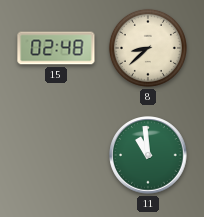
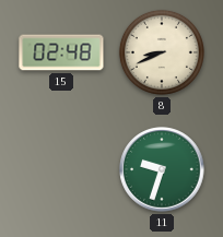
8: 8:38 -> 8:41 (162, 52)
11: 10:59 -> 9:33 (162, 169)
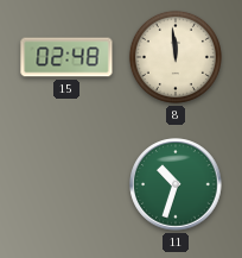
8: 8:41 -> 11:59 (176, 57)
11: 9:33 -> 10:33 (176, 184)
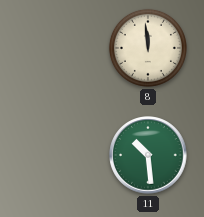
15: 02:48 -> none (66, 57)
11: 10:33 -> 10:29 (148, 155)
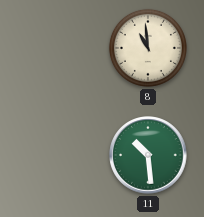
8: 11:59 -> 10:59 (148, 48)
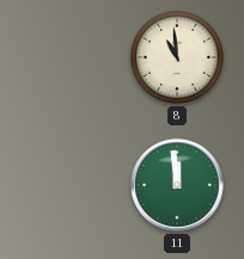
11: 10:29 -> 11:59 (177, 185)
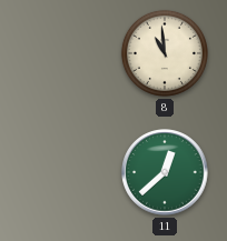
11: 11:59 -> 12:38 (165, 172)
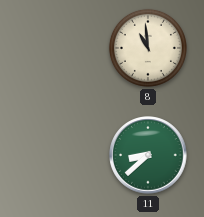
11: 12:38 -> 8:38 (148, 155)
